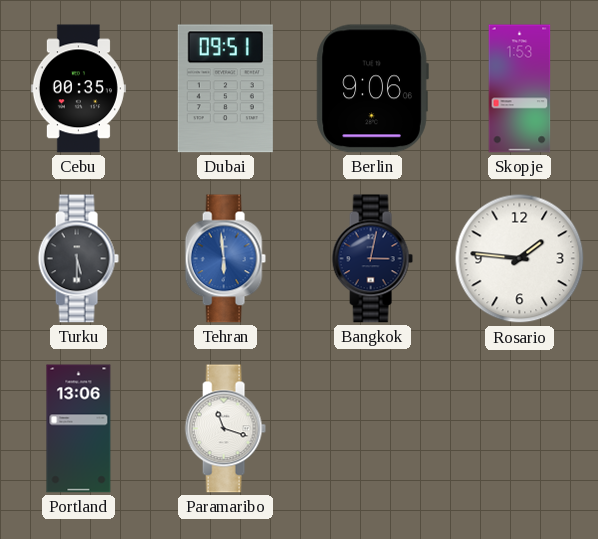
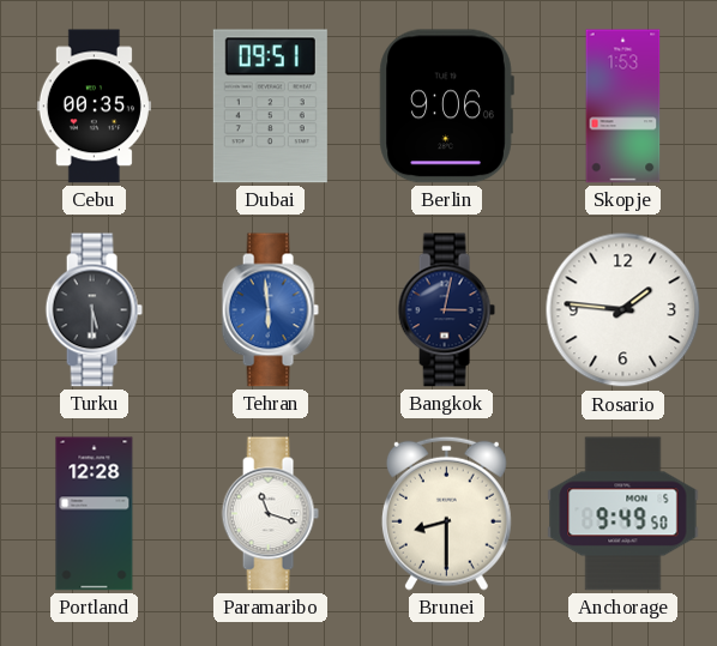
Portland: 13:06 -> 12:28 (95, 514)
Brunei: none -> 8:30 (446, 513)
Anchorage: none -> 9:49 (623, 514)
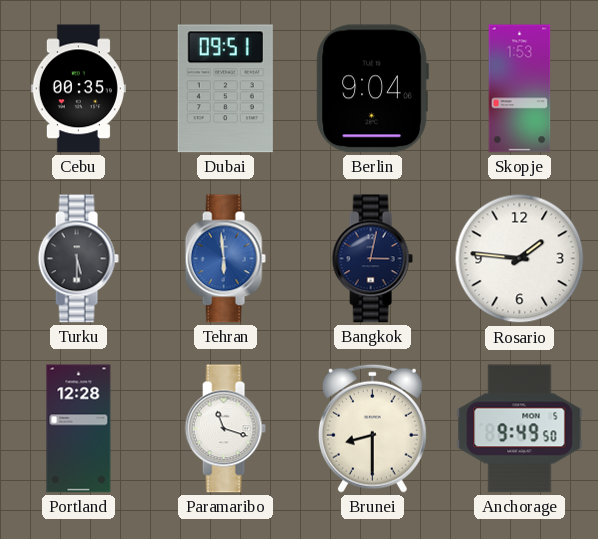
Berlin: 9:06 -> 9:04 (372, 89)
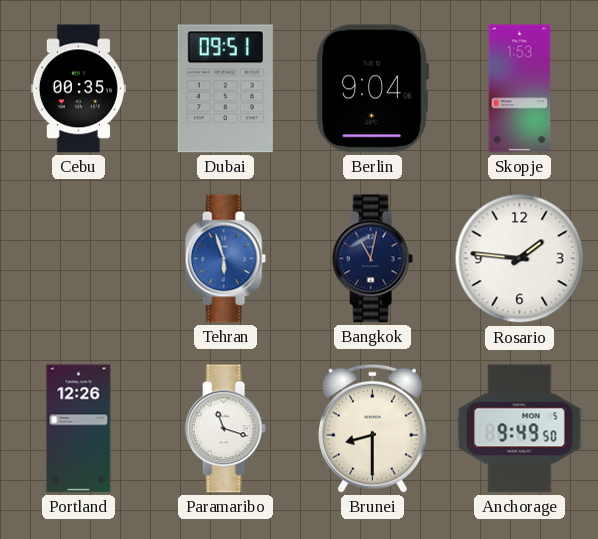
Turku: 5:30 -> none (78, 259)
Tehran: 5:59 -> 5:57 (225, 259)
Bangkok: 3:02 -> 11:02 (372, 259)
Portland: 12:28 -> 12:26 (79, 429)
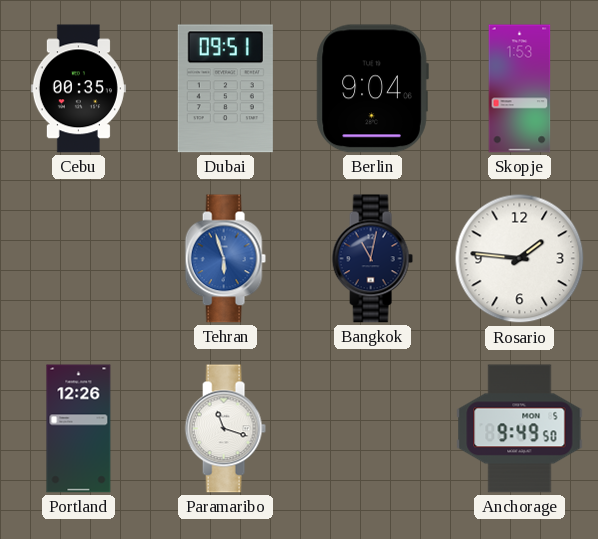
Brunei: 8:30 -> none (372, 428)
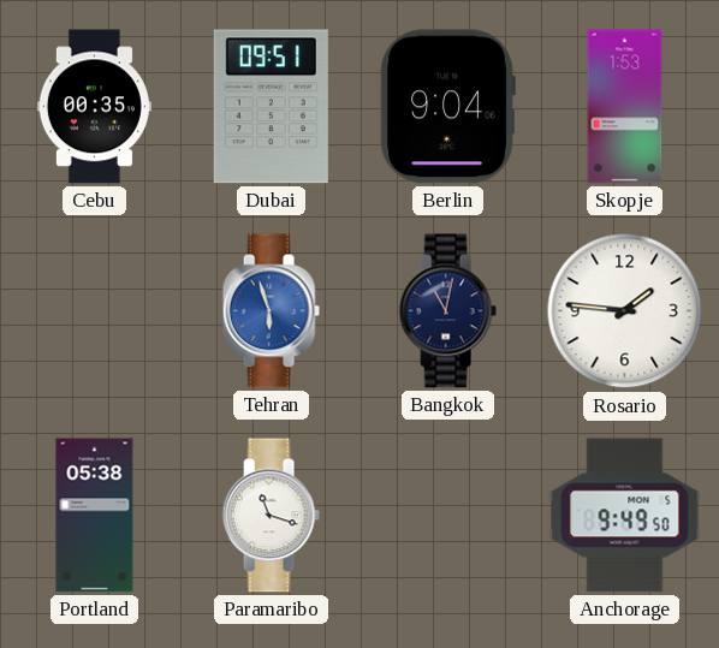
Portland: 12:26 -> 05:38 (95, 516)
